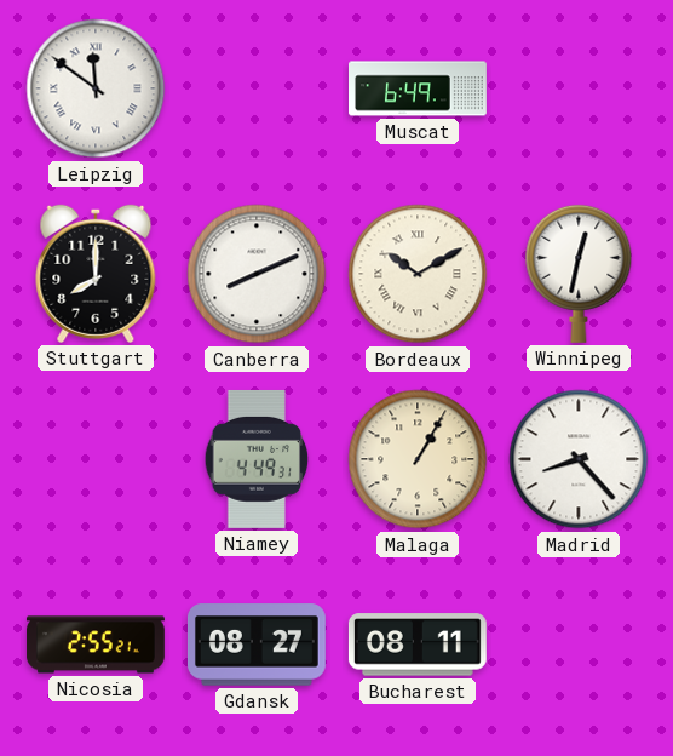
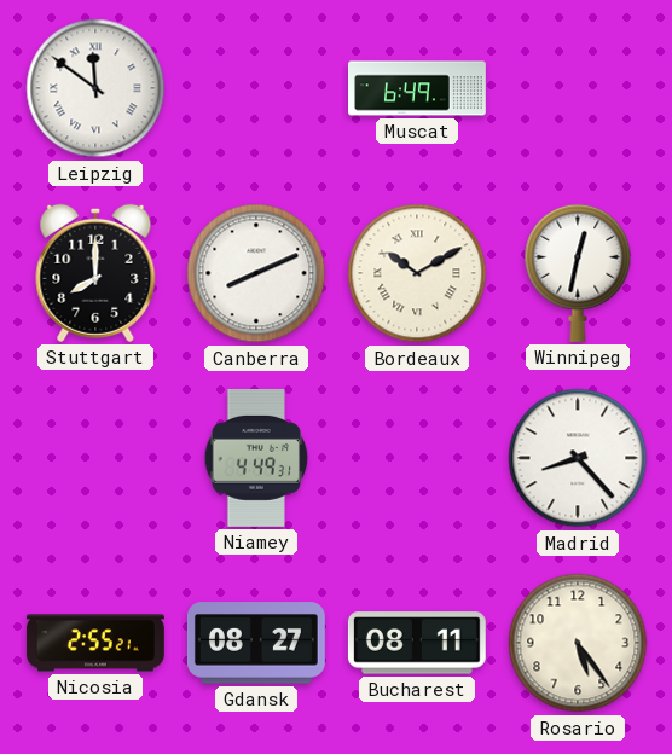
Malaga: 1:05 -> none (418, 459)
Rosario: none -> 5:24 (578, 643)
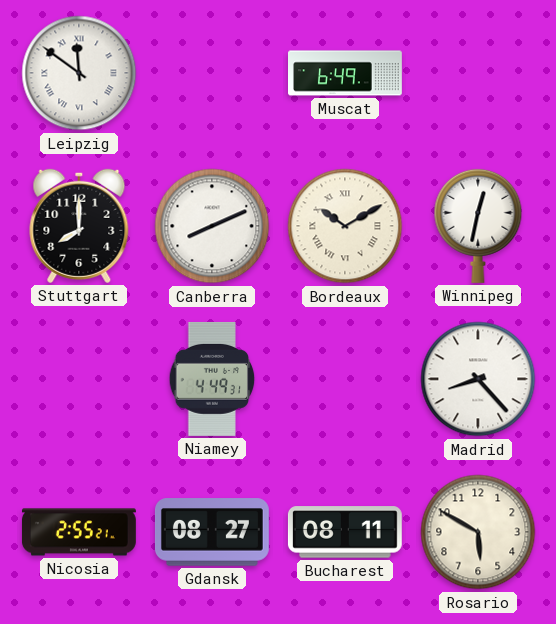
Rosario: 5:24 -> 5:50 (478, 532)
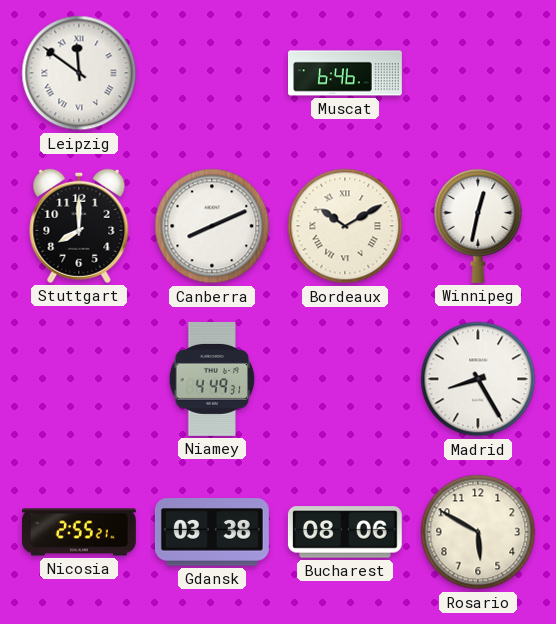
Muscat: 6:49 -> 6:46 (346, 73)
Madrid: 8:23 -> 8:25 (478, 379)
Gdansk: 08:27 -> 03:38 (212, 532)
Bucharest: 08:11 -> 08:06 (345, 532)
